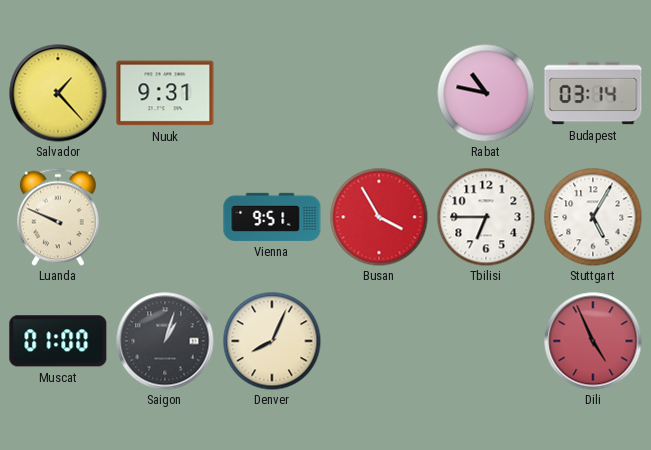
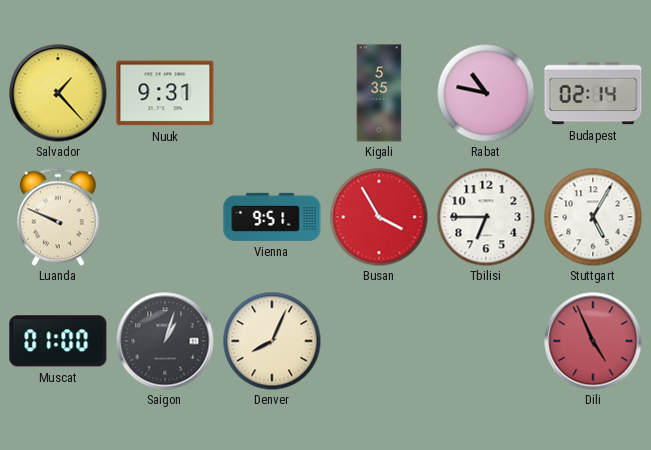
Kigali: none -> 5:35 (379, 93)
Budapest: 03:14 -> 02:14 (593, 93)
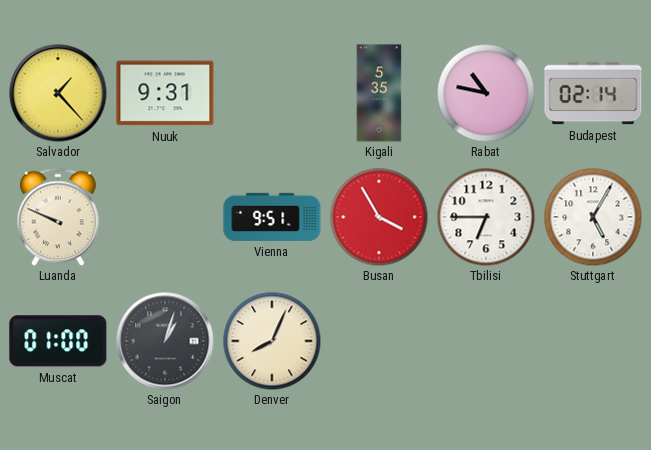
Dili: 4:56 -> none (593, 341)
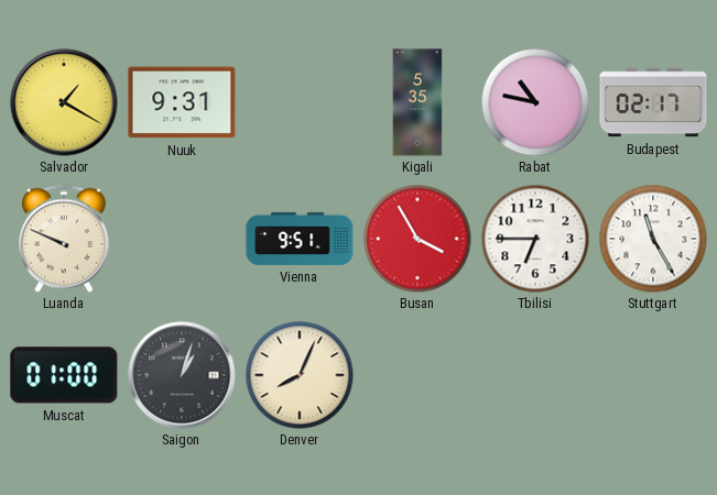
Salvador: 1:23 -> 1:20 (64, 102)
Budapest: 02:14 -> 02:17 (653, 102)
Stuttgart: 5:05 -> 11:25 (653, 239)
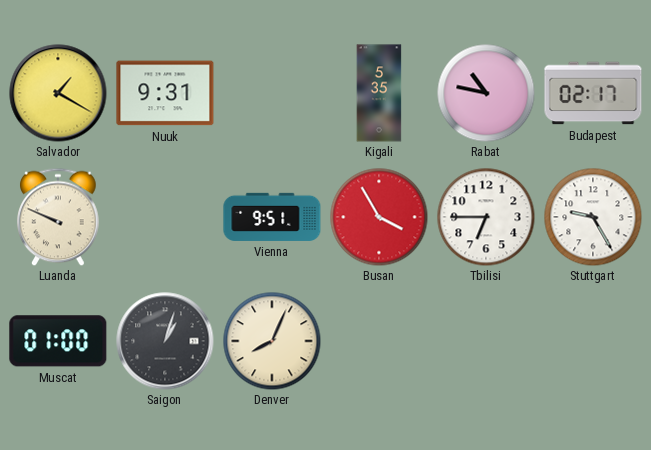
Stuttgart: 11:25 -> 9:25 (593, 217)
